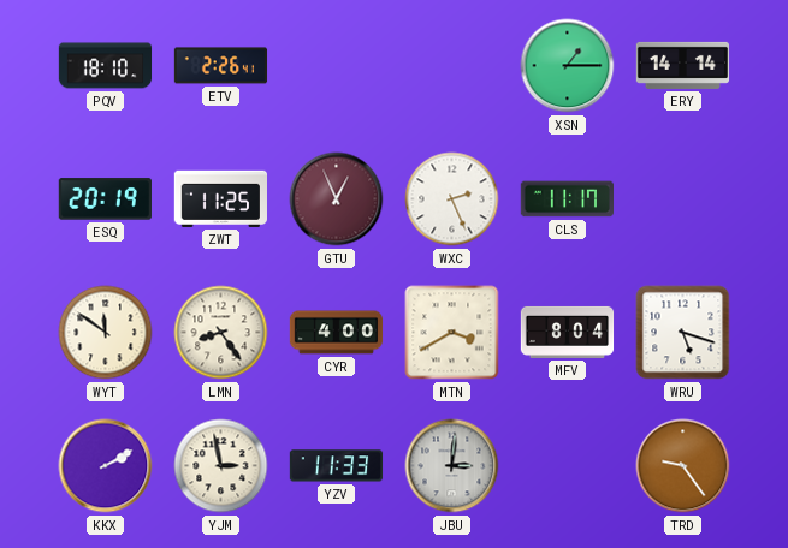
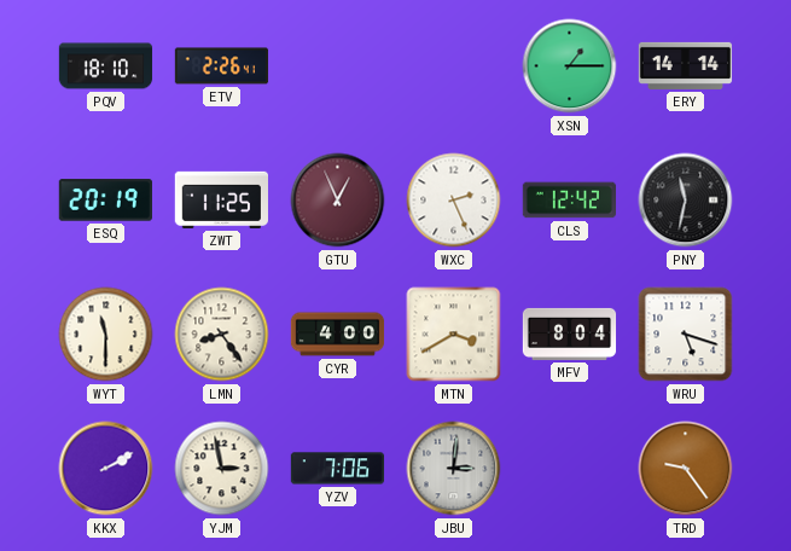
CLS: 11:17 -> 12:42 (569, 201)
PNY: none -> 11:32 (686, 201)
WYT: 11:51 -> 11:30 (106, 335)
YZV: 11:33 -> 7:06 (338, 469)
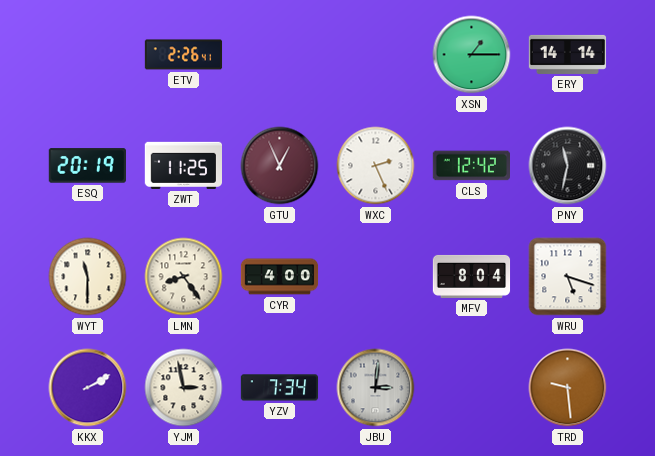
PQV: 18:10 -> none (106, 66)
MTN: 3:40 -> none (454, 335)
YZV: 7:06 -> 7:34 (280, 388)
TRD: 9:24 -> 9:29 (568, 388)
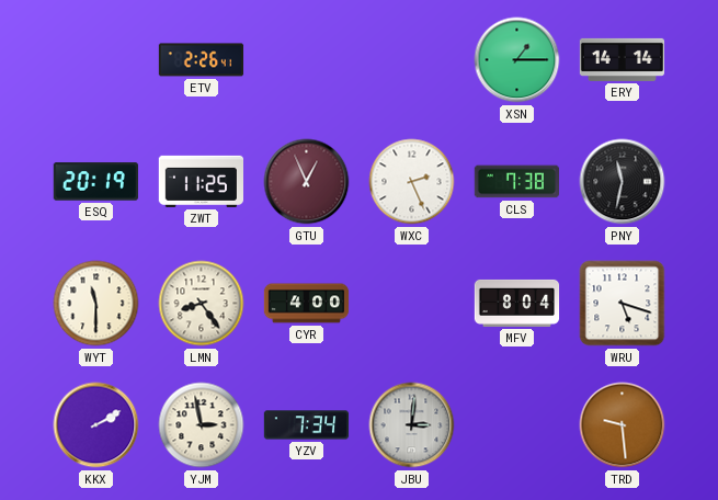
CLS: 12:42 -> 7:38 (516, 182)
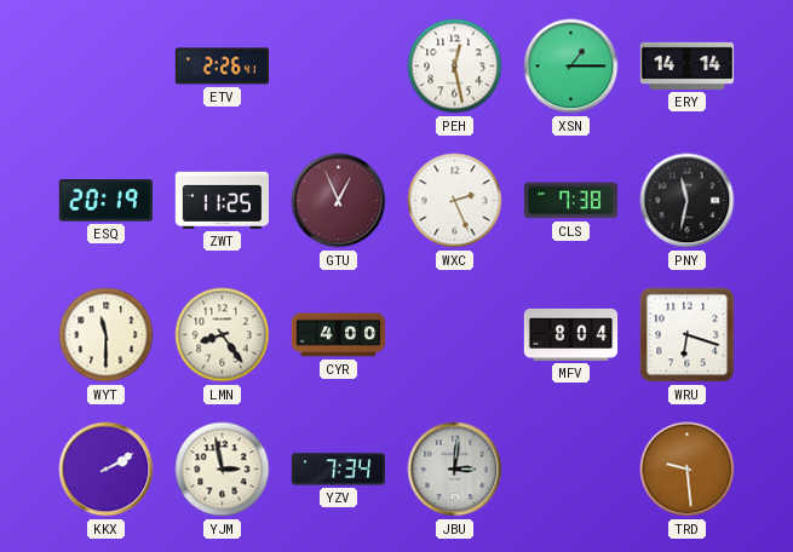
PEH: none -> 12:28 (455, 67)
WRU: 5:18 -> 6:18 (688, 335)
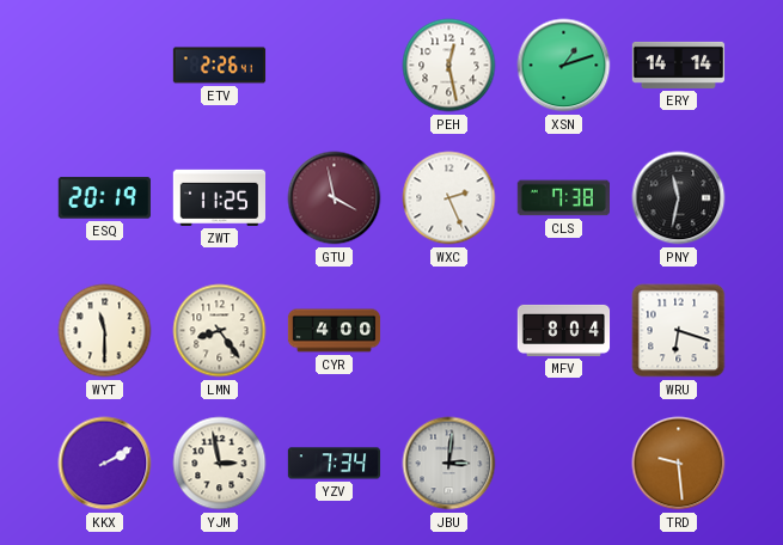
XSN: 1:15 -> 1:12 (564, 66)
GTU: 12:56 -> 3:58 (335, 198)
